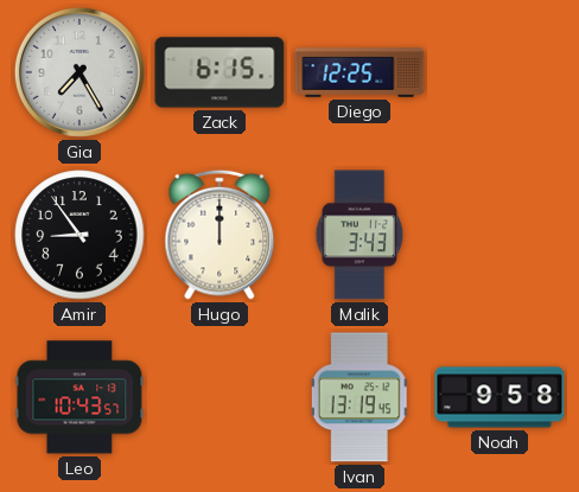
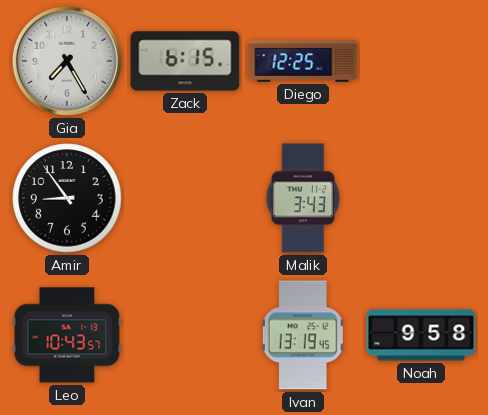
Hugo: 12:00 -> none (219, 235)
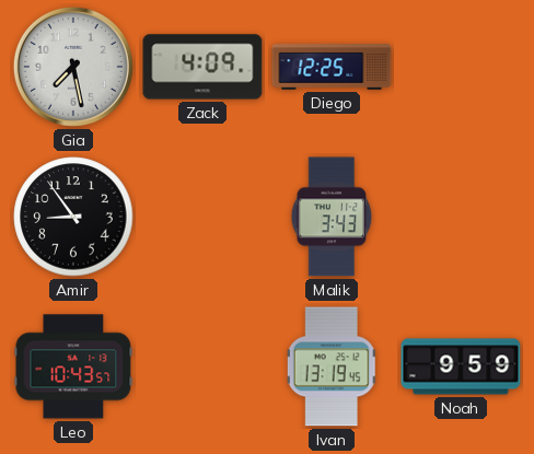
Gia: 7:25 -> 7:28 (73, 67)
Zack: 6:15 -> 4:09 (202, 67)
Noah: 9:58 -> 9:59 (461, 366)
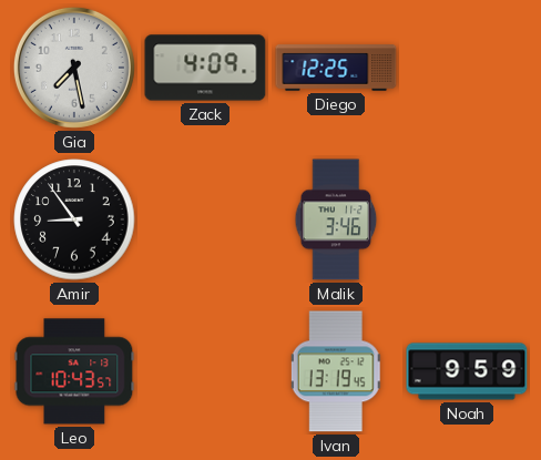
Malik: 3:43 -> 3:46 (336, 219)
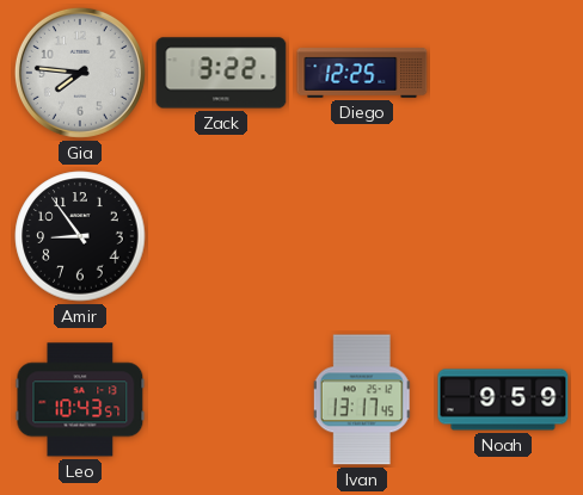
Gia: 7:28 -> 7:46 (80, 73)
Zack: 4:09 -> 3:22 (221, 73)
Malik: 3:46 -> none (336, 219)
Ivan: 13:19 -> 13:17 (362, 400)
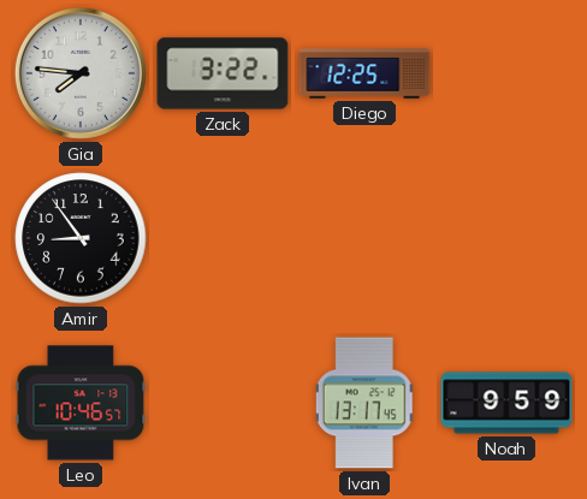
Leo: 10:43 -> 10:46 (81, 403)
